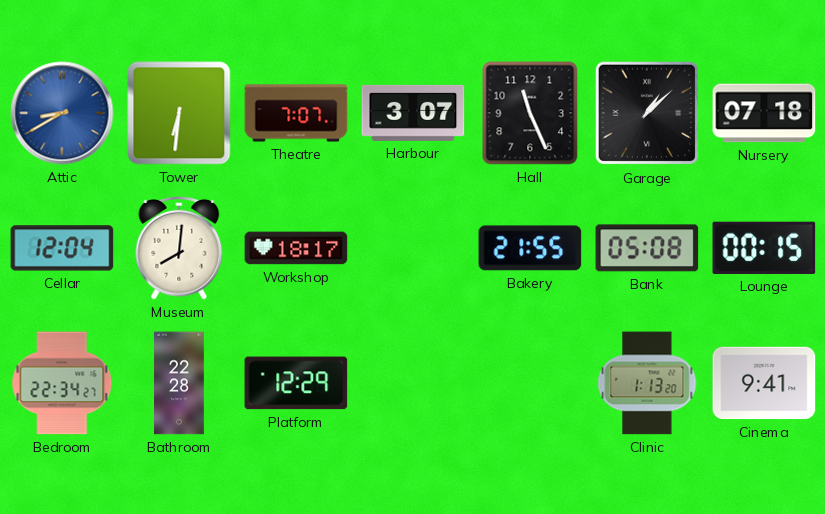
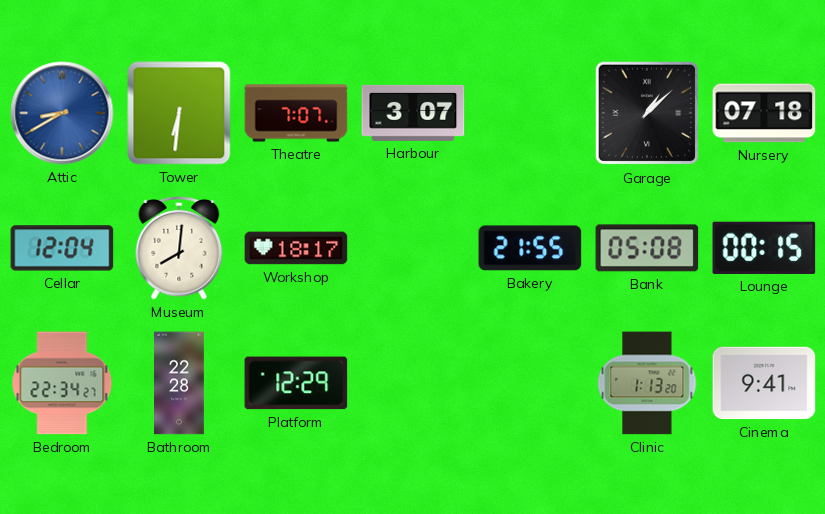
Hall: 11:26 -> none (530, 113)
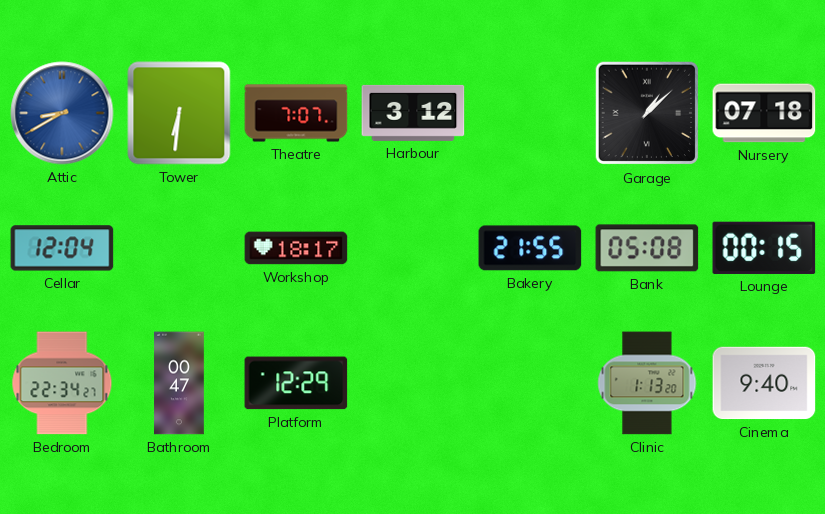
Harbour: 3:07 -> 3:12 (413, 113)
Museum: 8:01 -> none (179, 248)
Bathroom: 22:28 -> 00:47 (179, 383)
Cinema: 9:41 -> 9:40 (764, 383)
